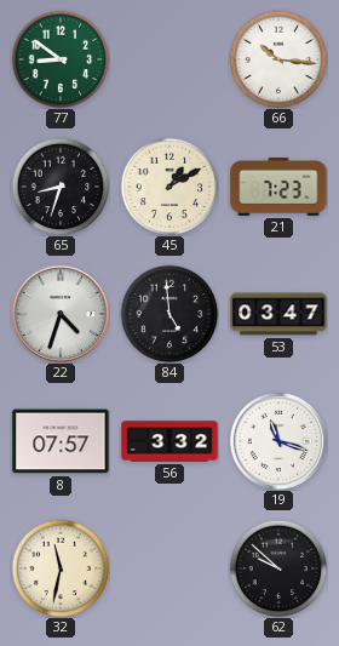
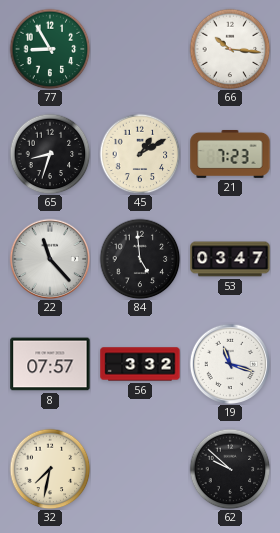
77: 8:51 -> 8:55 (50, 49)
22: 4:33 -> 11:23 (49, 258)
32: 11:32 -> 7:32 (50, 469)
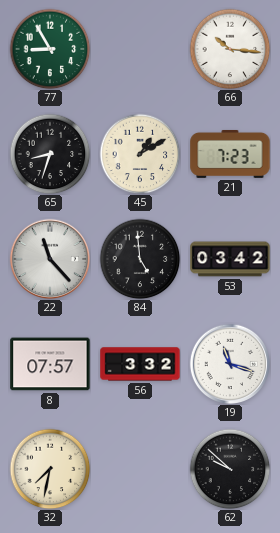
53: 03:47 -> 03:42 (230, 259)
